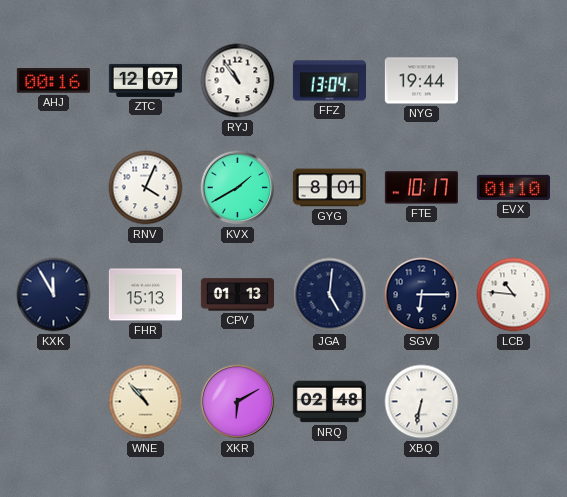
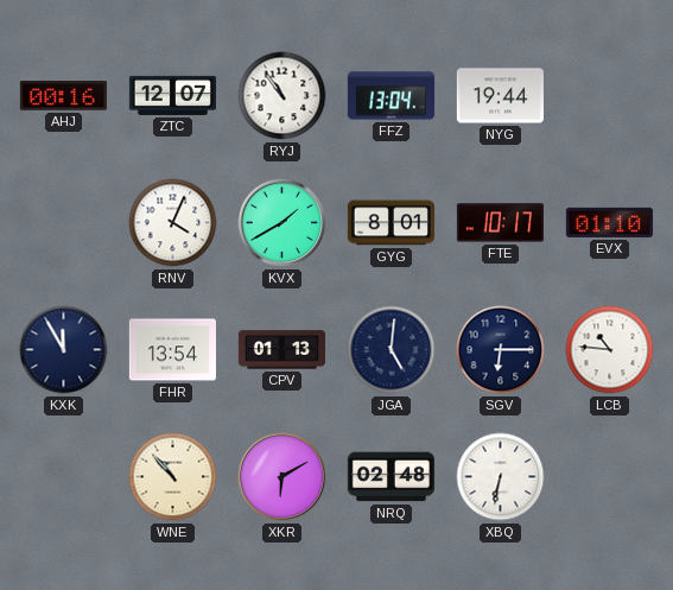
FHR: 15:13 -> 13:54 (172, 350)
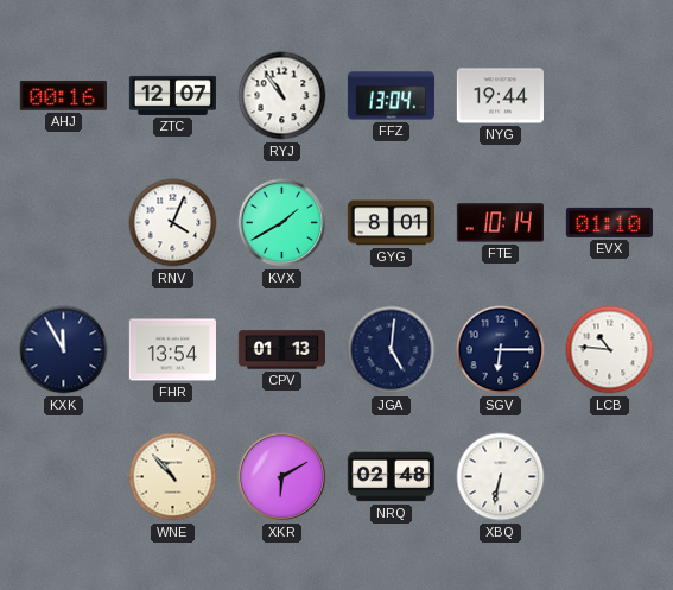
FTE: 10:17 -> 10:14 (500, 223)
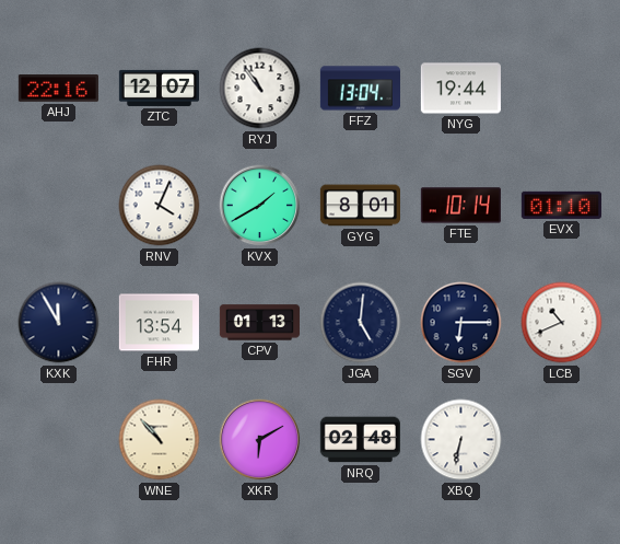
AHJ: 00:16 -> 22:16 (58, 89)
LCB: 10:46 -> 10:41 (562, 323)
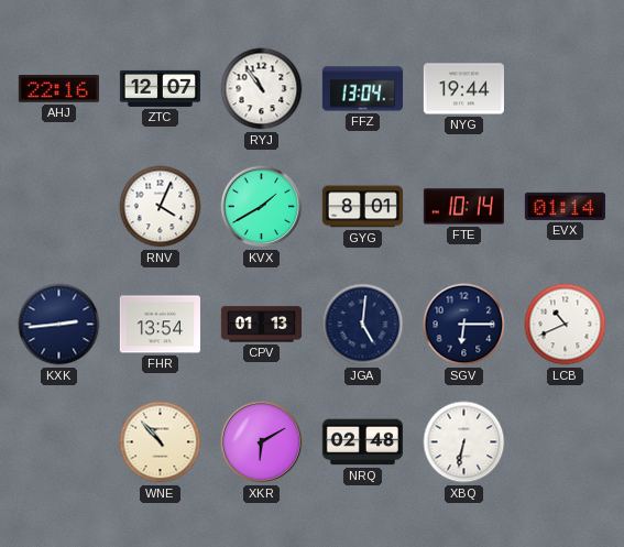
EVX: 01:10 -> 01:14 (565, 206)
KXK: 11:55 -> 2:44 (59, 325)
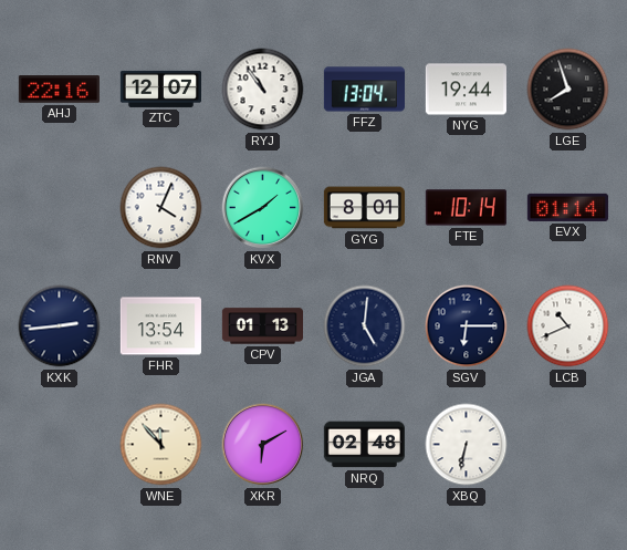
LGE: none -> 7:57 (568, 90)
WNE: 10:53 -> 11:53 (161, 445)
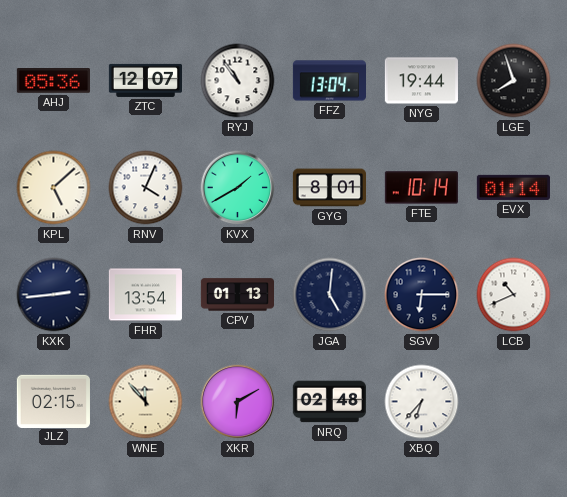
AHJ: 22:16 -> 05:36 (53, 81)
KPL: none -> 5:08 (54, 188)
JLZ: none -> 02:15 (53, 401)
XBQ: 6:32 -> 6:37 (422, 402)
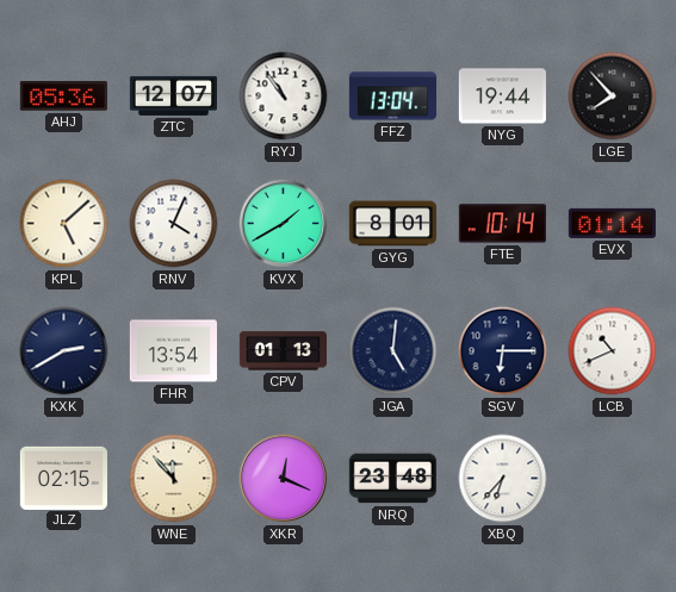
LGE: 7:57 -> 7:53 (613, 96)
KXK: 2:44 -> 2:40 (64, 351)
XKR: 6:10 -> 12:19 (284, 479)
NRQ: 02:48 -> 23:48 (392, 479)
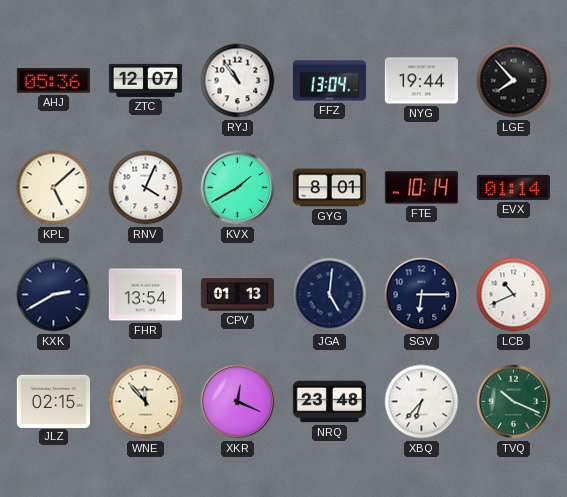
TVQ: none -> 10:19 (514, 402)
